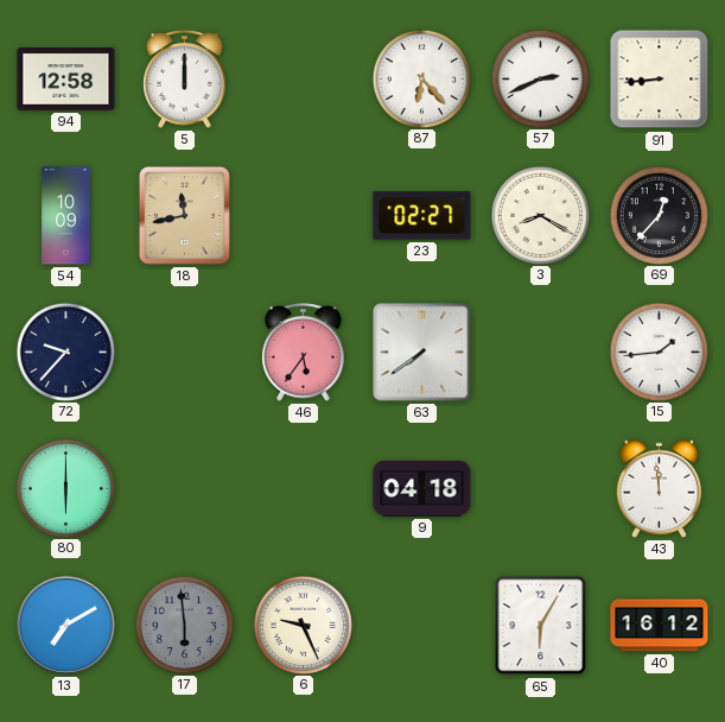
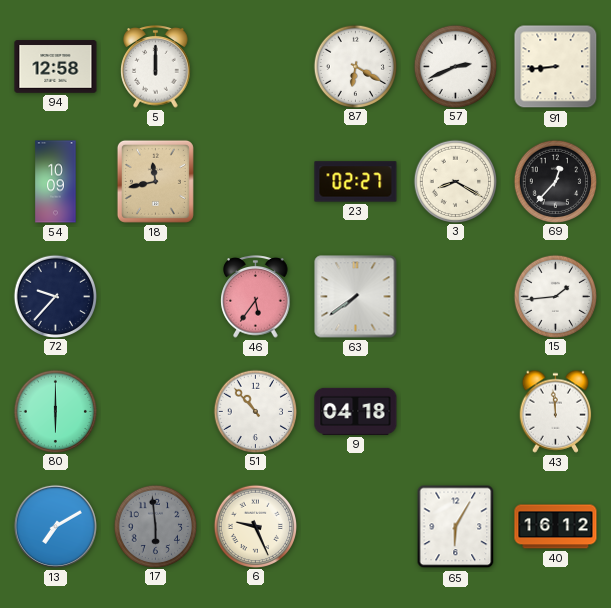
87: 6:23 -> 6:20 (355, 66)
51: none -> 10:53 (255, 411)
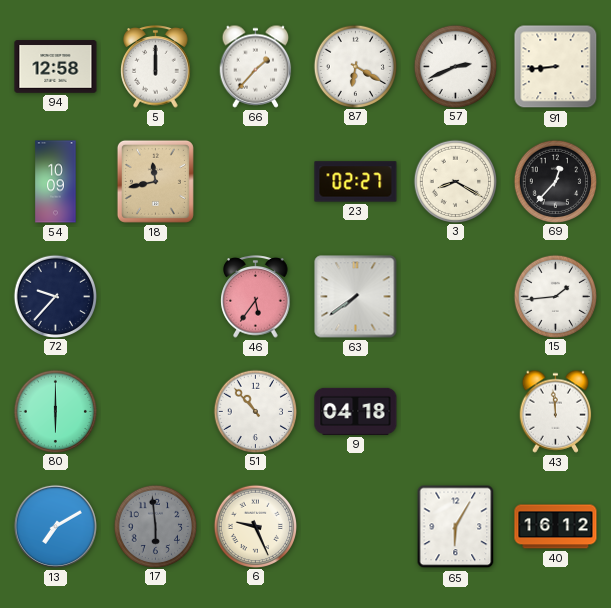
66: none -> 1:37 (256, 66)
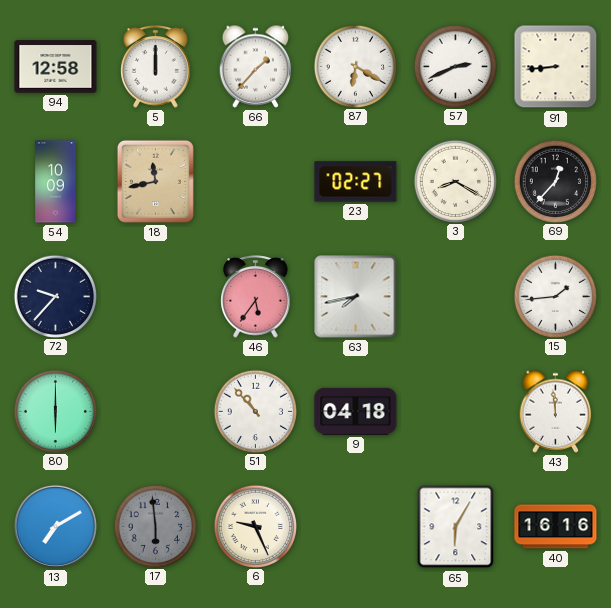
63: 7:39 -> 7:43 (356, 297)
40: 16:12 -> 16:16 (556, 527)
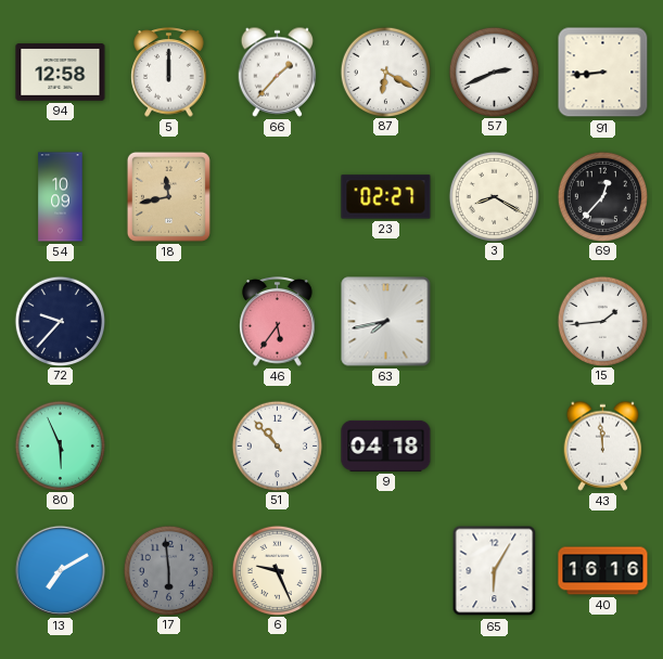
80: 6:00 -> 5:56 (60, 445)
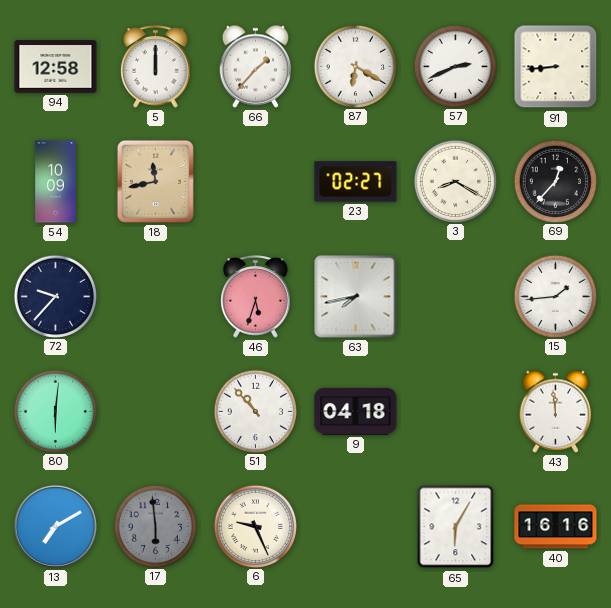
46: 5:36 -> 5:33 (256, 297)
80: 5:56 -> 6:01 (55, 411)
